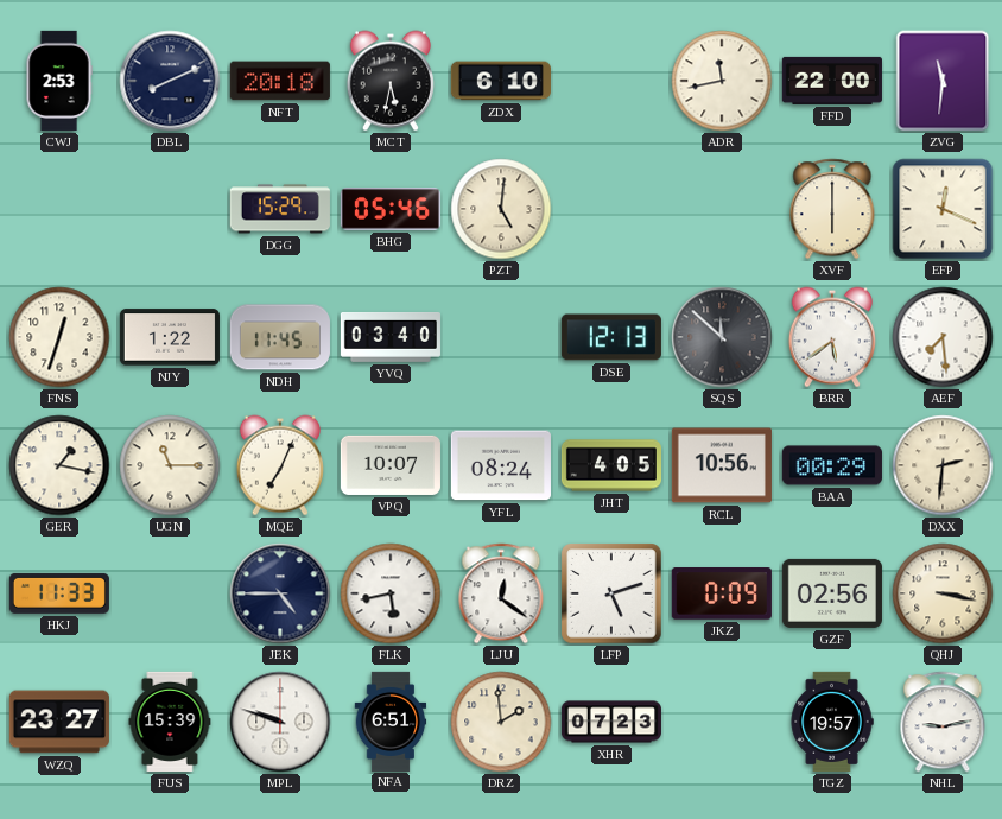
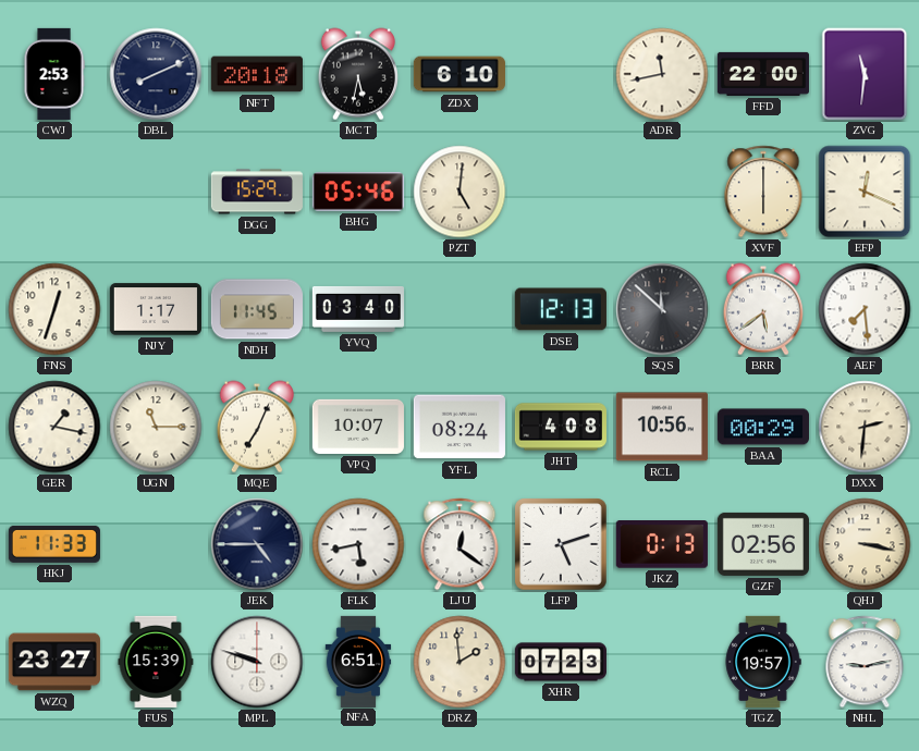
NJY: 1:22 -> 1:17 (156, 309)
JHT: 4:05 -> 4:08 (561, 427)
JKZ: 0:09 -> 0:13 (662, 545)
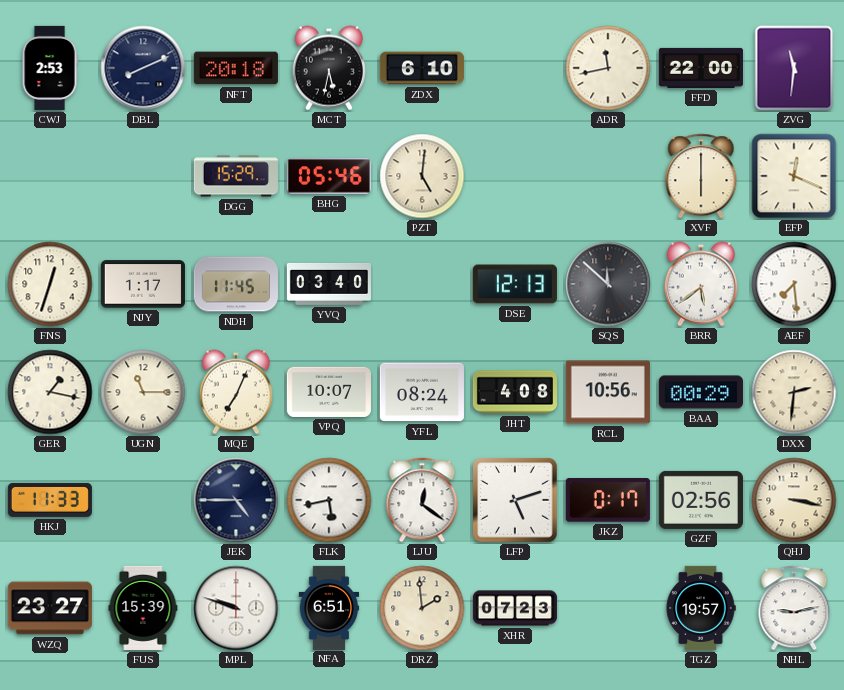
JKZ: 0:13 -> 0:17 (608, 501)
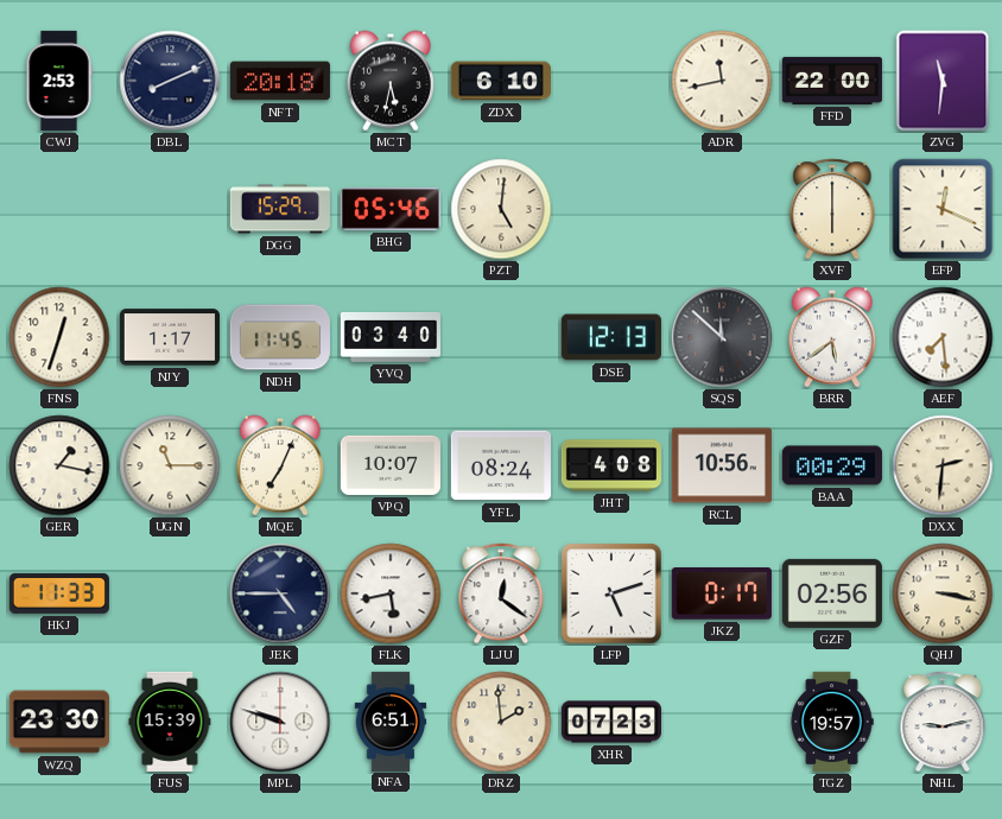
WZQ: 23:27 -> 23:30 (59, 722)
